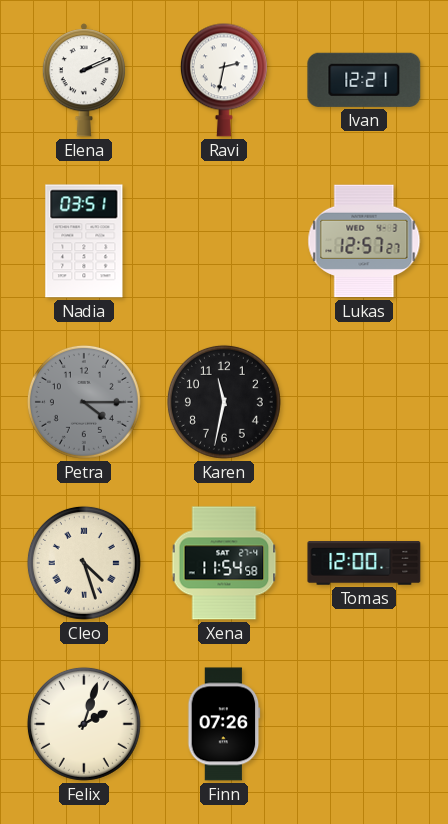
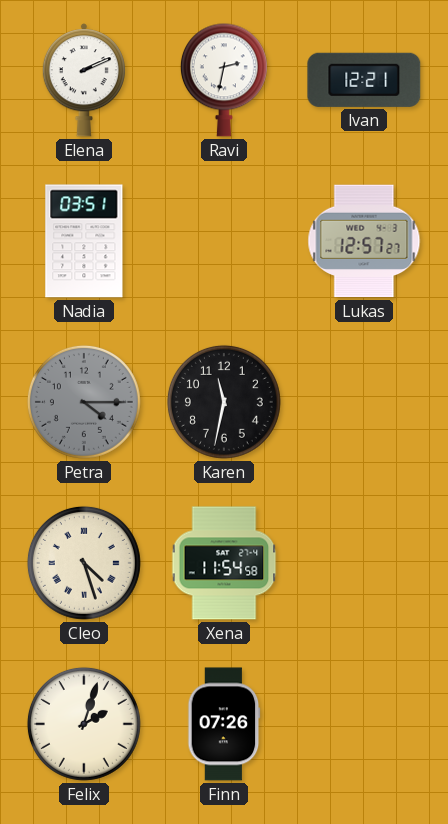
Tomas: 12:00 -> none (364, 563)
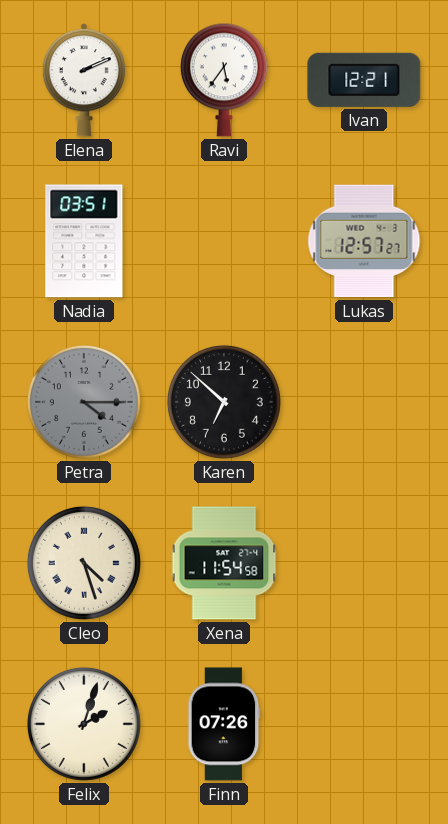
Ravi: 2:32 -> 5:36 (224, 80)
Karen: 11:32 -> 6:52 (224, 402)
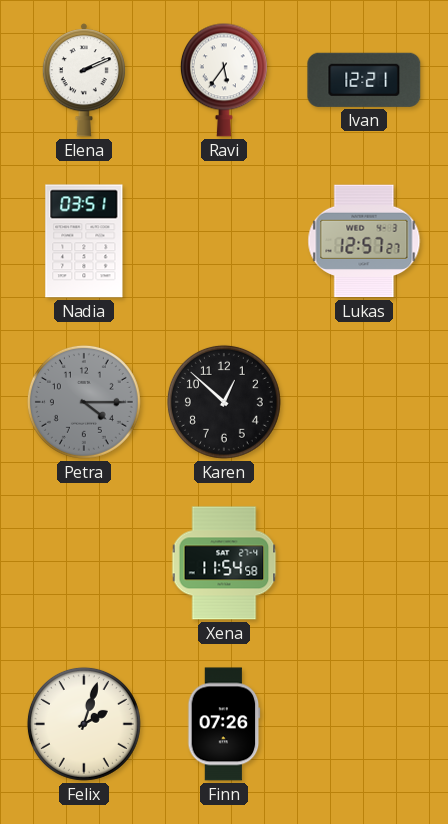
Karen: 6:52 -> 12:52 (224, 402)
Cleo: 4:27 -> none (84, 563)
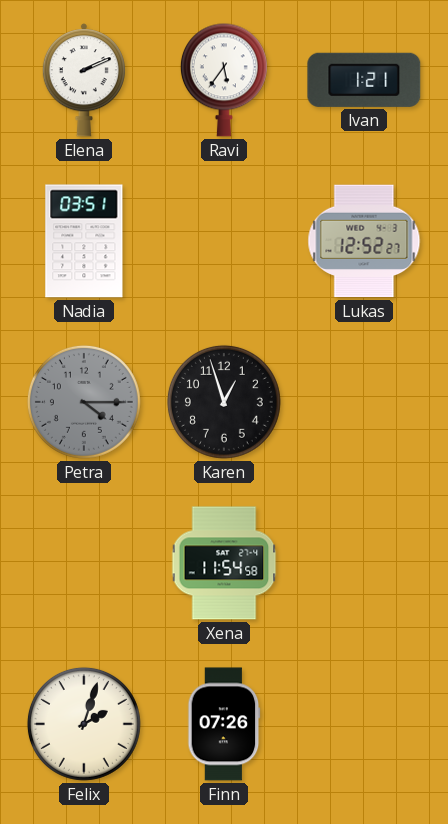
Ivan: 12:21 -> 1:21 (364, 80)
Lukas: 12:57 -> 12:52 (364, 241)
Karen: 12:52 -> 12:57 (224, 402)
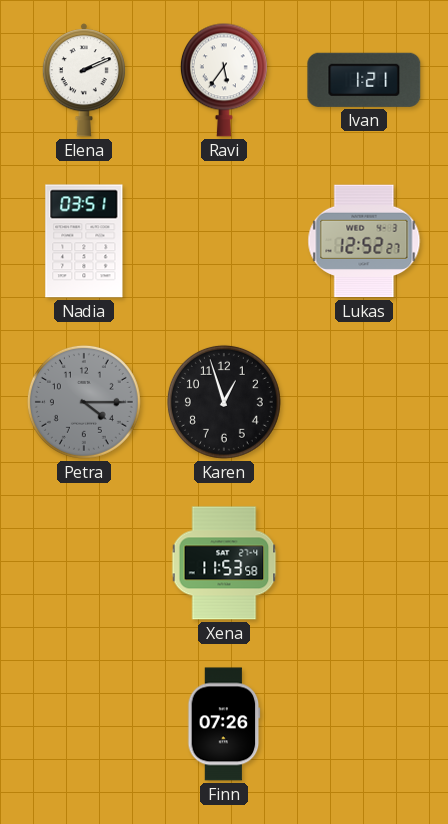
Xena: 11:54 -> 11:53 (224, 563)
Felix: 2:03 -> none (84, 724)
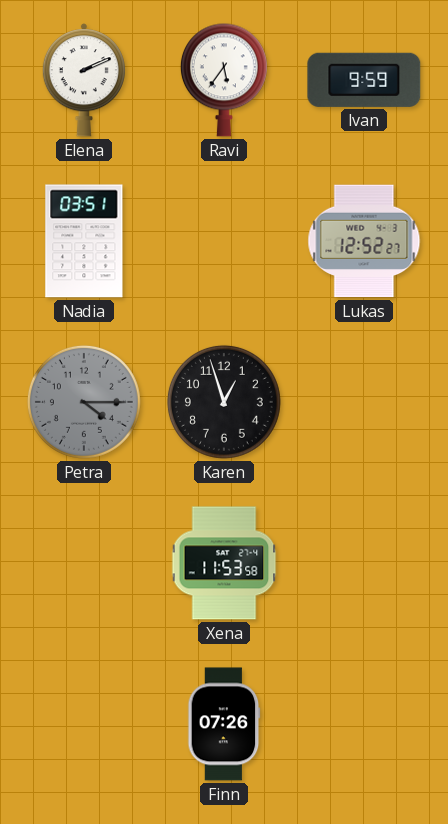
Ivan: 1:21 -> 9:59 (364, 80)
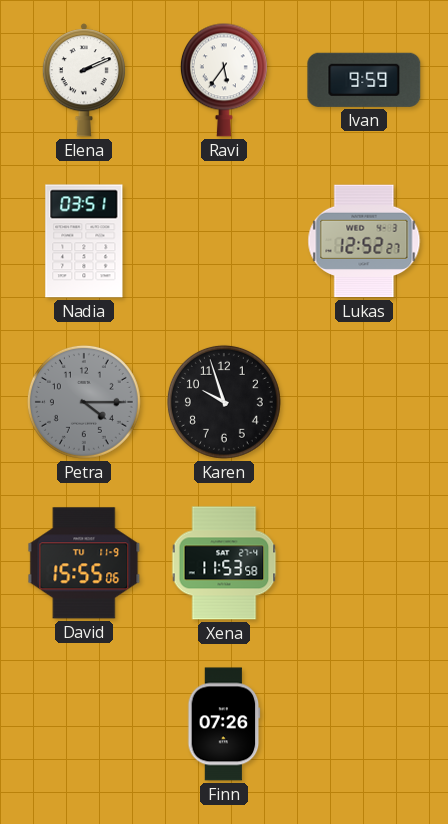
Karen: 12:57 -> 9:57 (224, 402)
David: none -> 15:55 (84, 563)
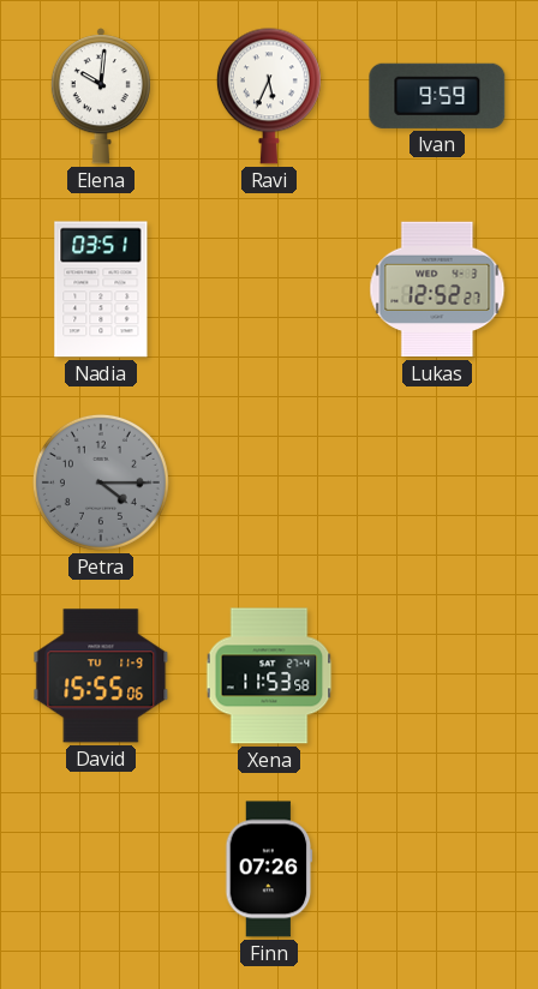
Elena: 2:11 -> 10:01 (101, 96)
Ravi: 5:36 -> 5:34 (269, 96)
Karen: 9:57 -> none (224, 402)
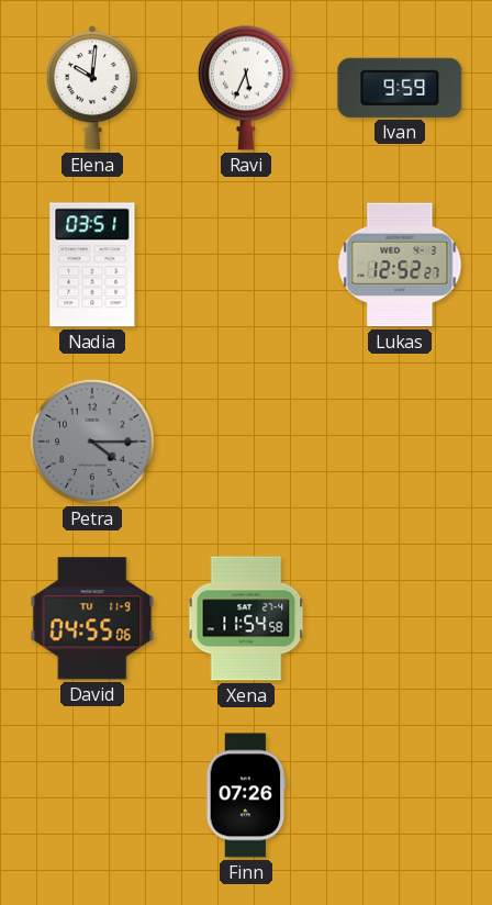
David: 15:55 -> 04:55 (92, 618)
Xena: 11:53 -> 11:54 (246, 618)
